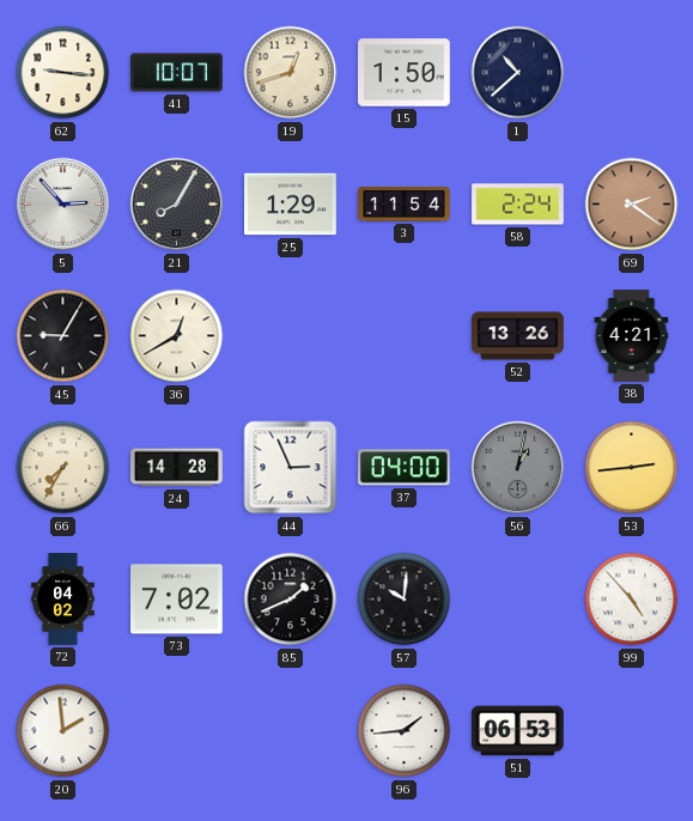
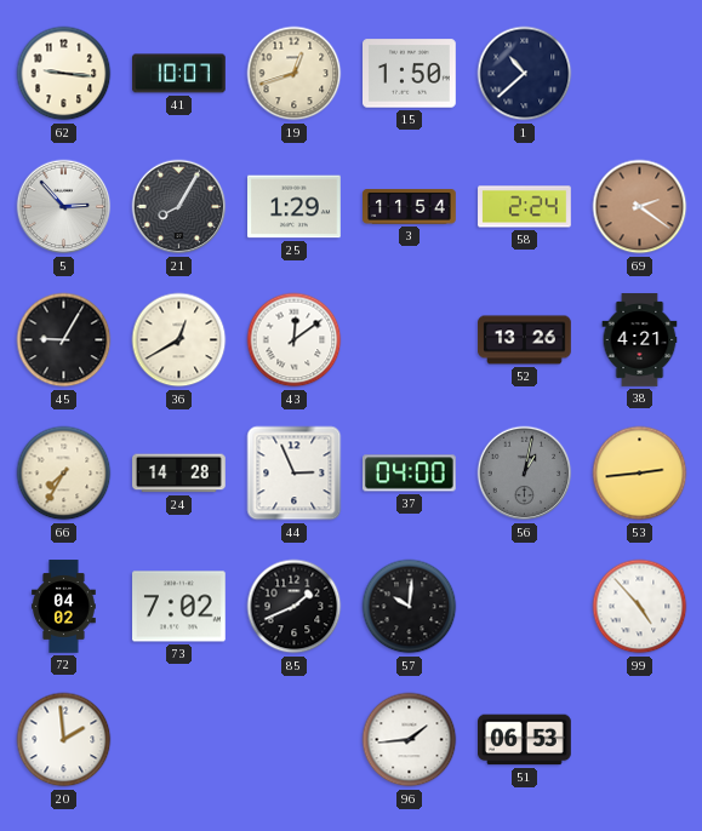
43: none -> 12:09 (295, 340)
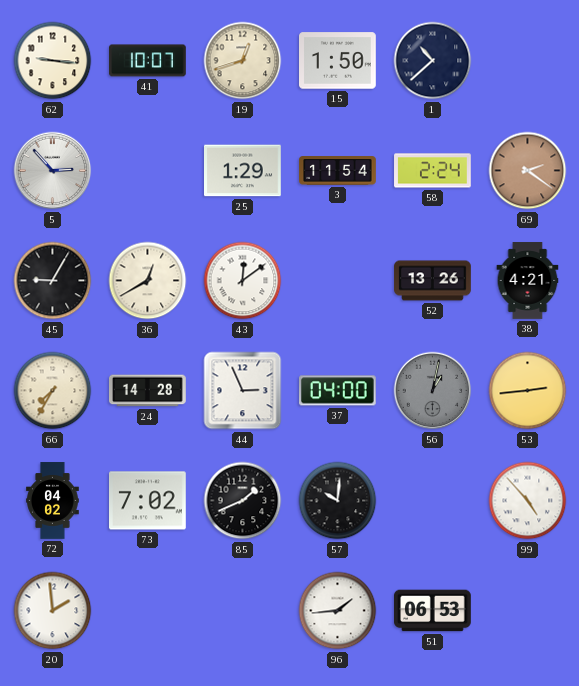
21: 8:05 -> none (179, 207)
